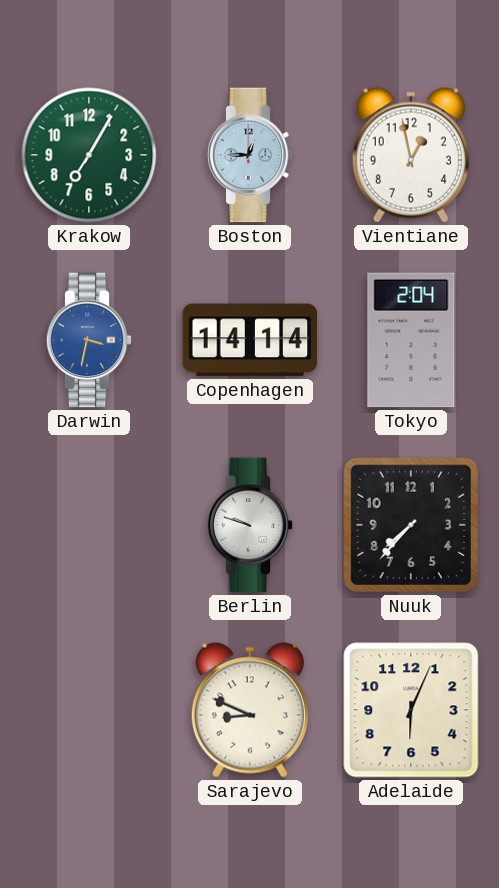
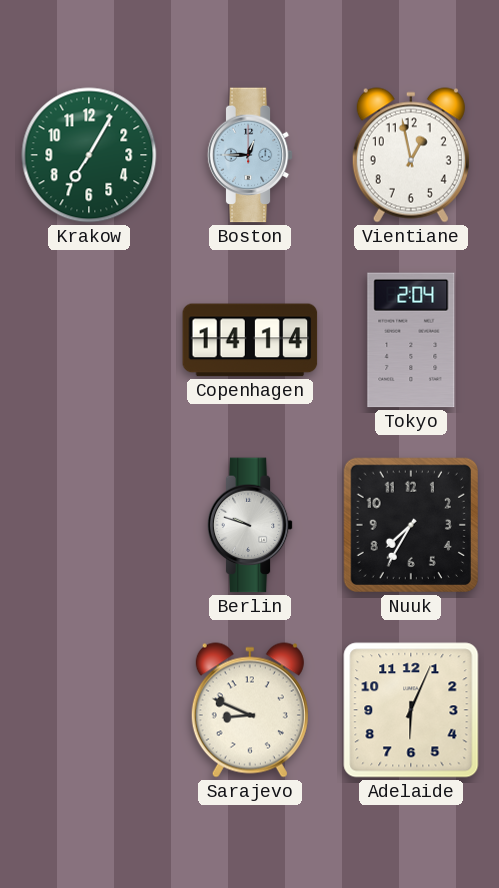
Darwin: 3:32 -> none (89, 340)
Nuuk: 7:37 -> 7:35 (411, 525)
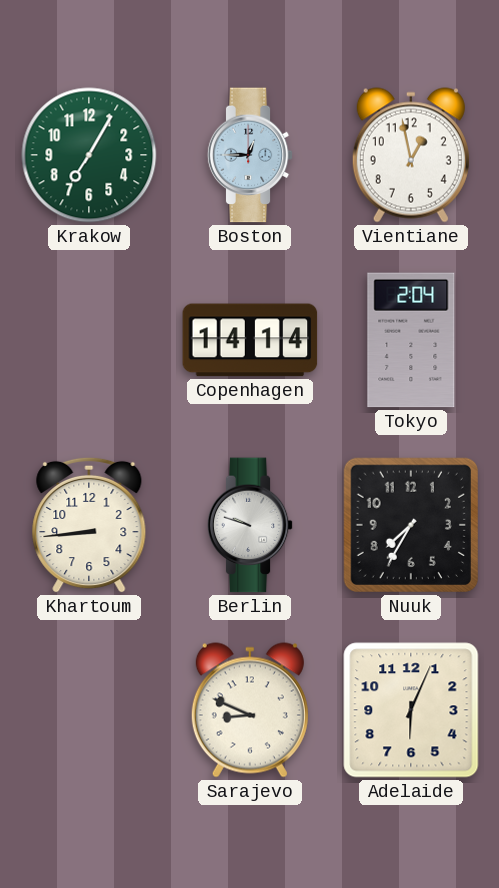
Khartoum: none -> 8:44 (89, 525)
